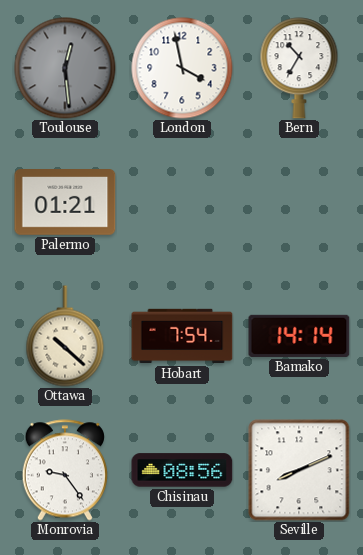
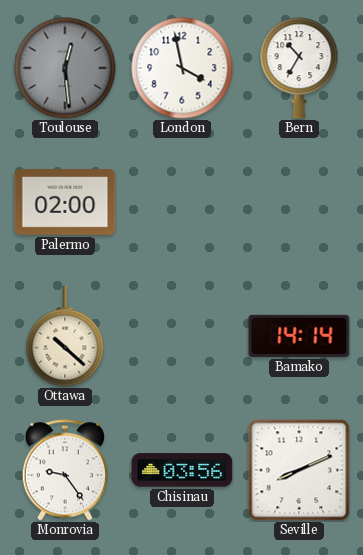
Palermo: 01:21 -> 02:00 (65, 202)
Hobart: 7:54 -> none (182, 336)
Chisinau: 08:56 -> 03:56 (182, 470)
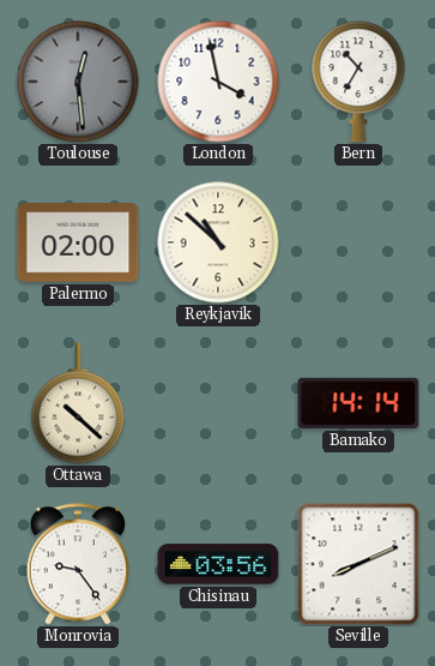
Reykjavik: none -> 10:52 (218, 242)
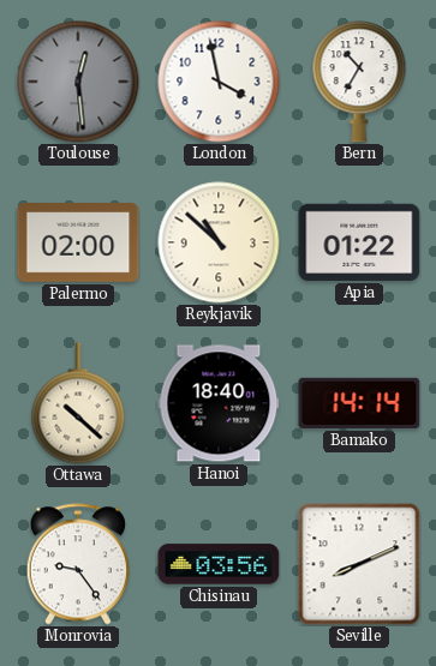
Apia: none -> 01:22 (359, 242)
Hanoi: none -> 18:40 (219, 403)
